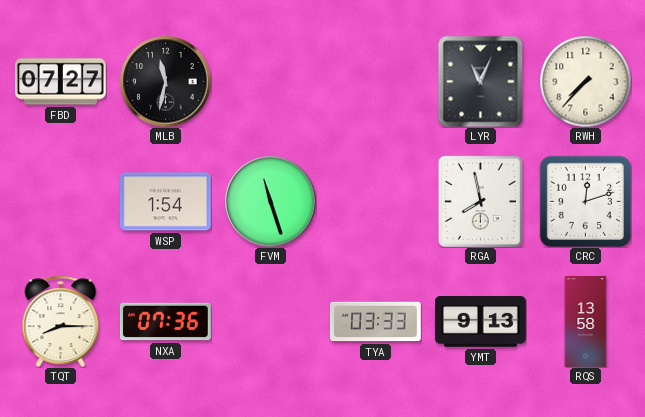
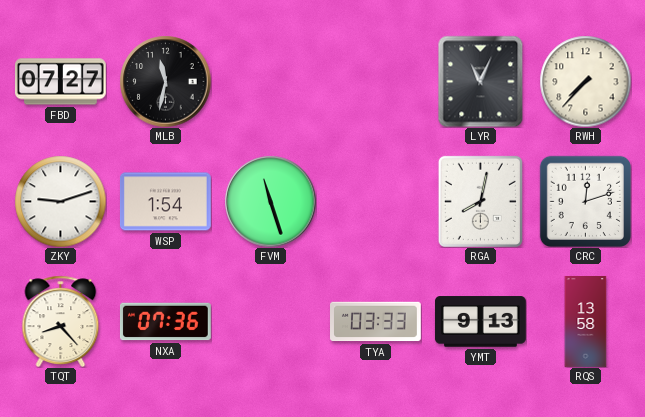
ZKY: none -> 9:12 (60, 201)
RGA: 7:58 -> 8:02 (480, 201)
TQT: 8:15 -> 8:23 (61, 321)
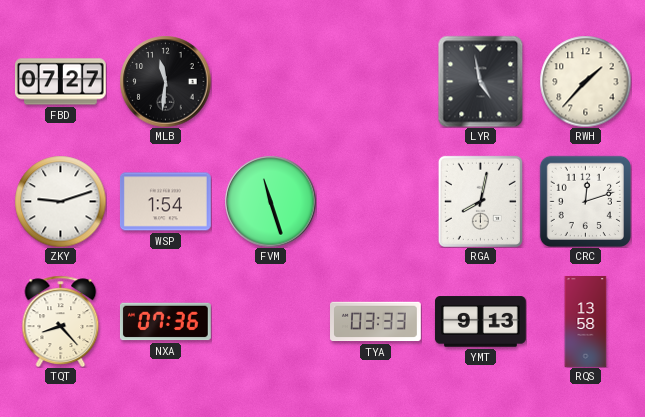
MLB: 11:32 -> 11:31 (165, 81)
LYR: 11:04 -> 4:58 (481, 81)
RWH: 7:37 -> 1:37 (585, 81)
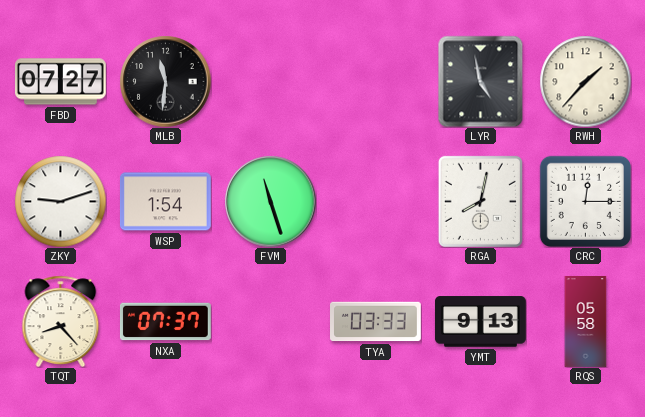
CRC: 12:12 -> 12:15 (585, 201)
NXA: 07:36 -> 07:37 (166, 322)
RQS: 13:58 -> 05:58 (586, 322)
